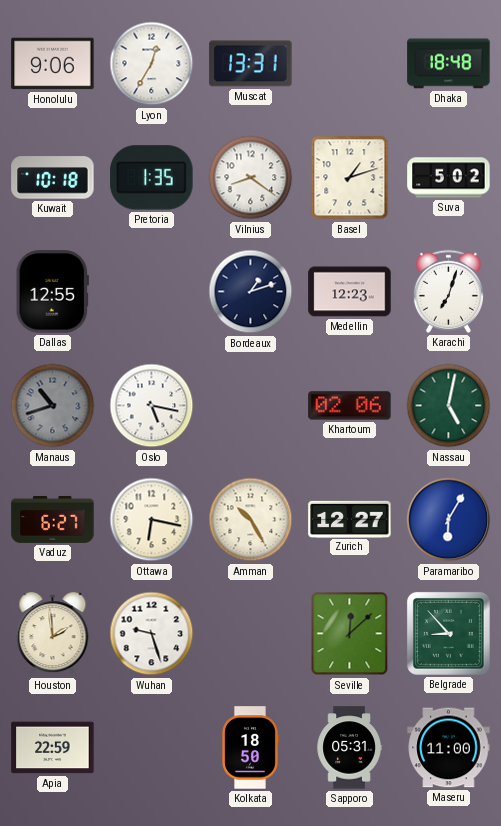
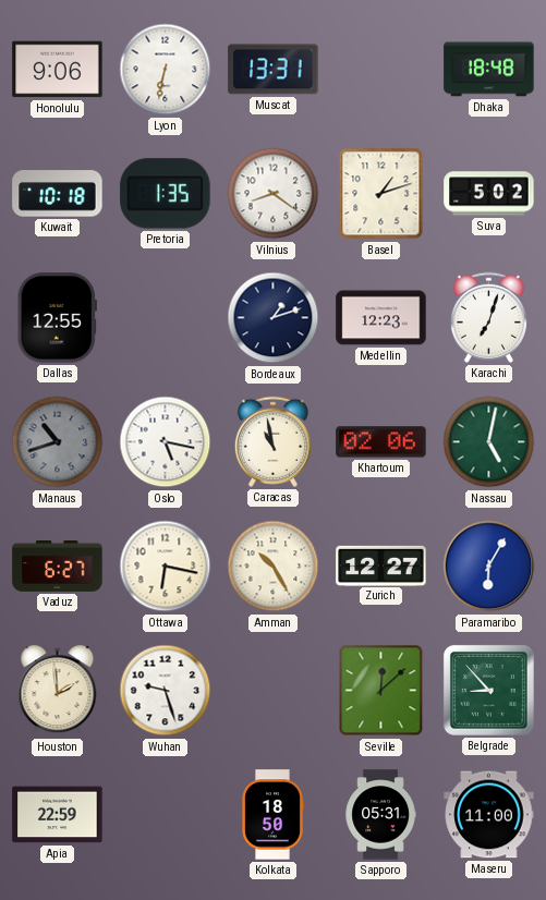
Lyon: 12:35 -> 6:32 (166, 70)
Caracas: none -> 10:58 (272, 441)
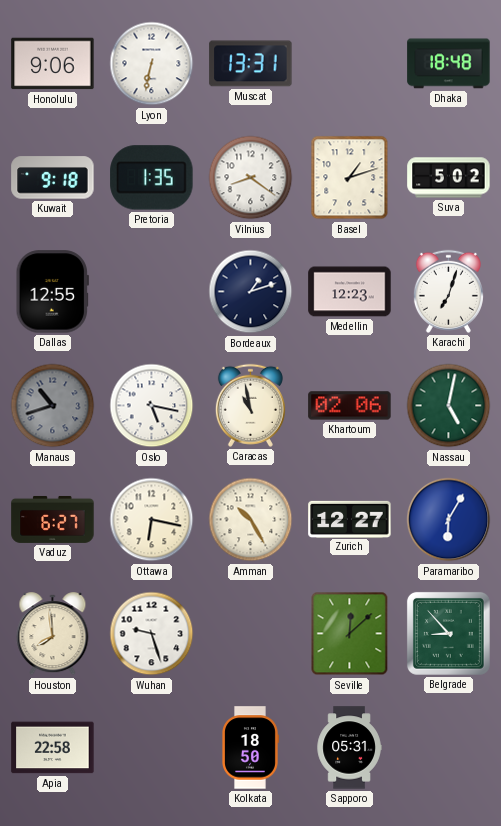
Kuwait: 10:18 -> 9:18 (53, 178)
Houston: 1:59 -> 7:59 (53, 634)
Apia: 22:59 -> 22:58 (53, 748)
Maseru: 11:00 -> none (489, 815)
